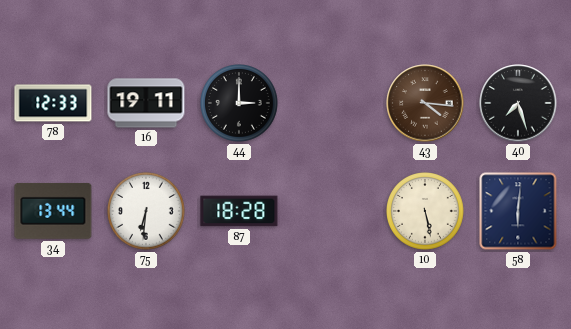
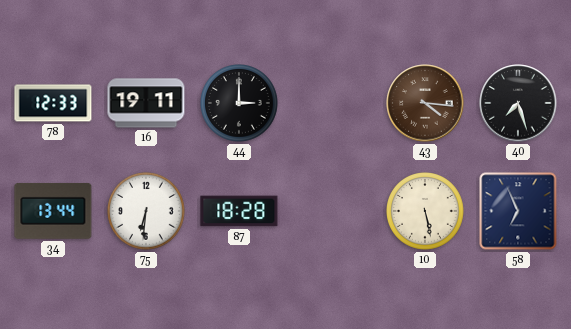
58: 6:01 -> 6:56 (518, 211)
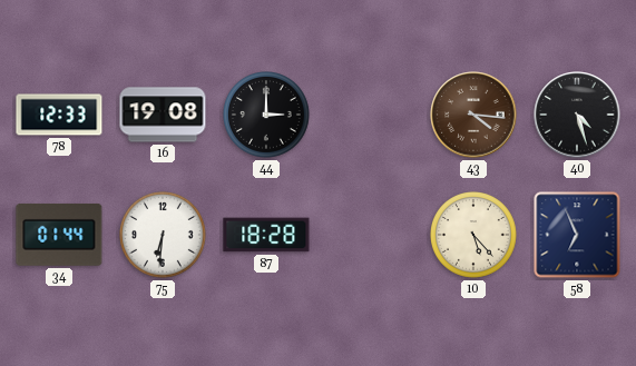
16: 19:11 -> 19:08 (163, 115)
40: 7:27 -> 4:27 (577, 115)
34: 13:44 -> 01:44 (59, 235)
10: 5:28 -> 5:23 (474, 236)
